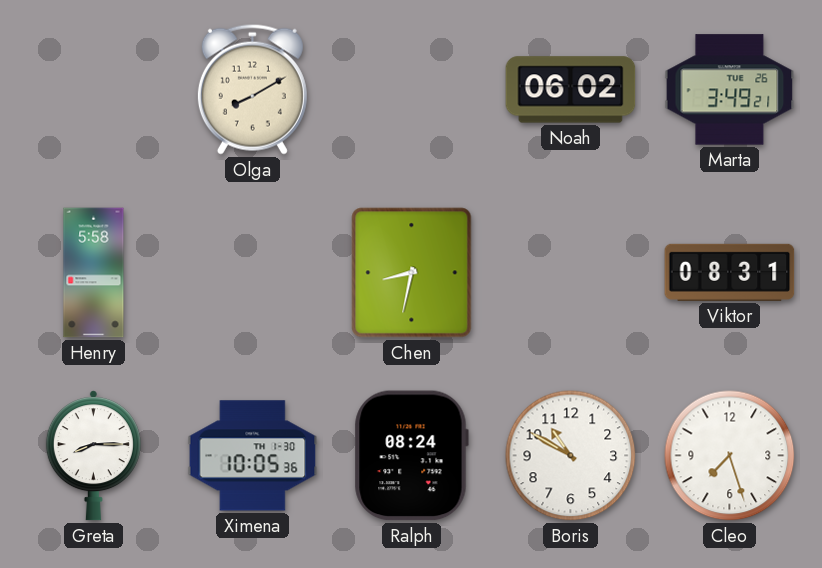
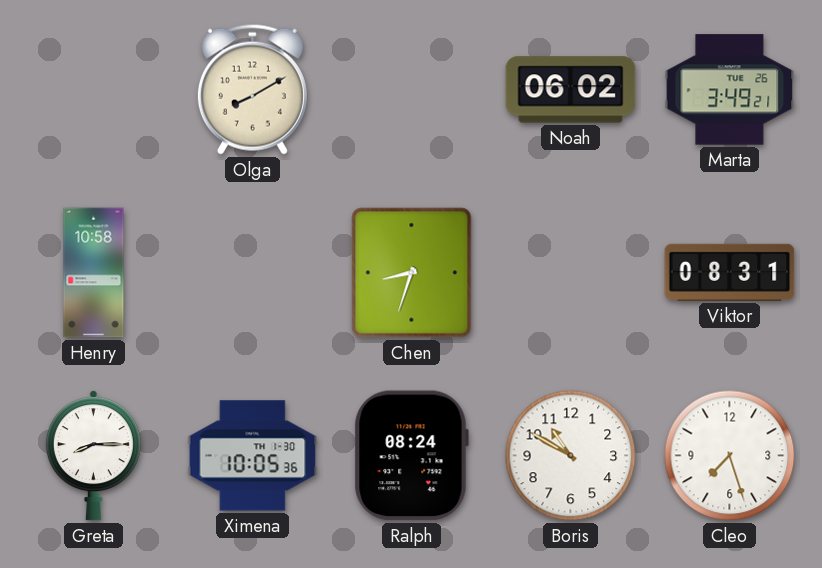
Henry: 5:58 -> 10:58 (94, 273)
Chen: 8:32 -> 8:33 (412, 273)
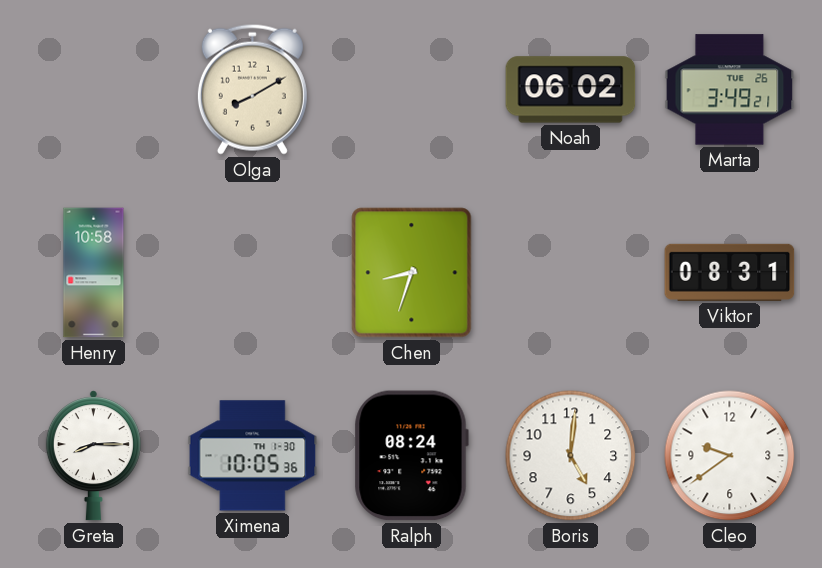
Boris: 10:50 -> 5:01 (571, 456)
Cleo: 7:27 -> 9:39 (730, 456)
